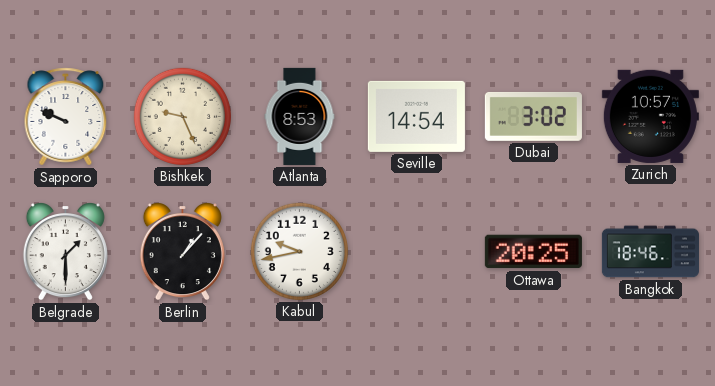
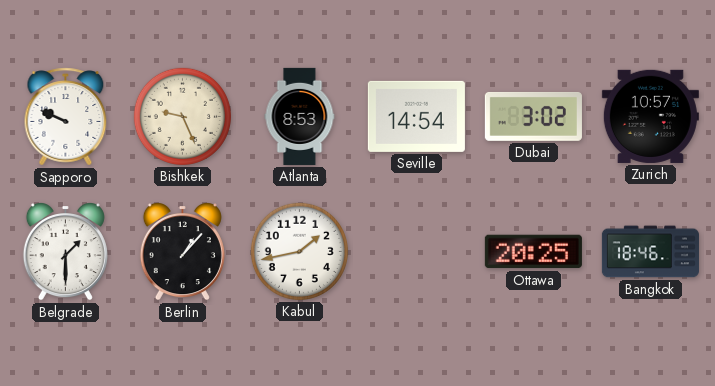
Kabul: 9:43 -> 1:43 (299, 251)
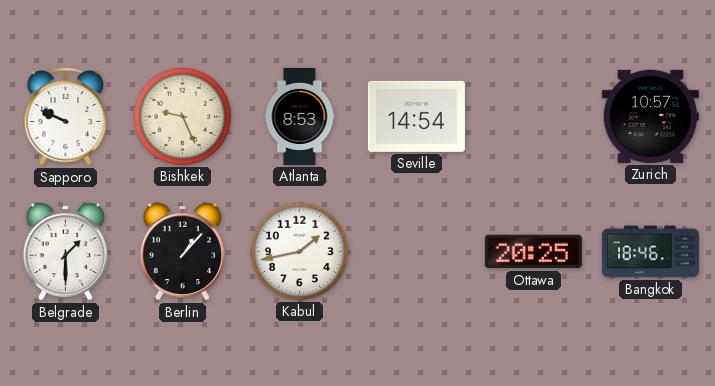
Dubai: 3:02 -> none (533, 116)
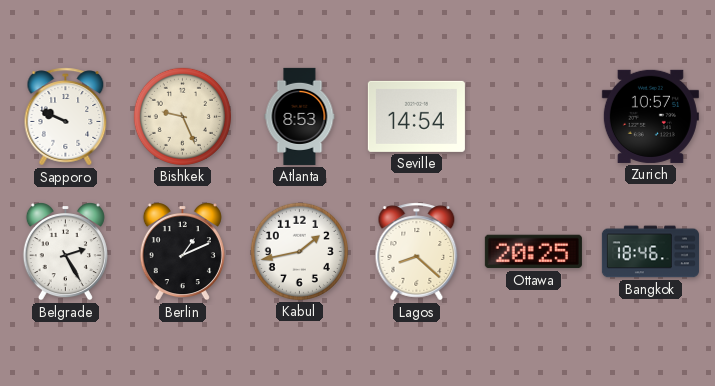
Belgrade: 1:30 -> 2:25 (65, 251)
Berlin: 1:07 -> 1:11 (182, 251)
Lagos: none -> 8:22 (417, 252)
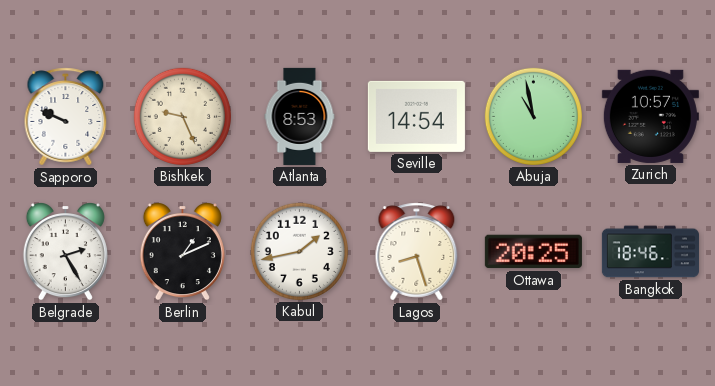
Abuja: none -> 10:58 (533, 116)
Lagos: 8:22 -> 8:27 (417, 252)
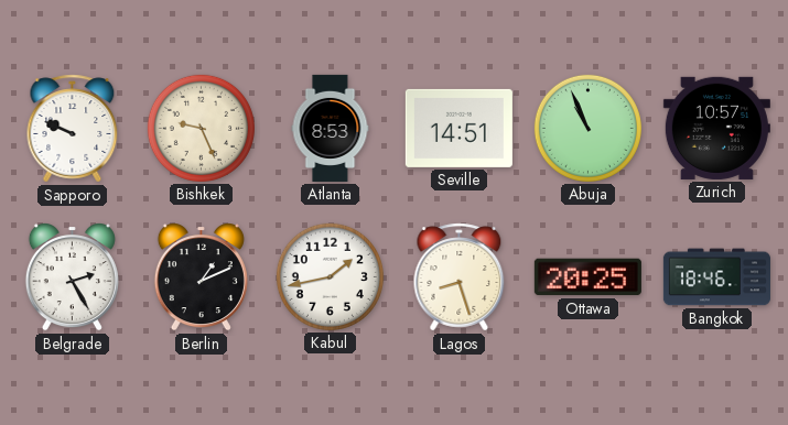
Seville: 14:54 -> 14:51 (458, 128)
Abuja: 10:58 -> 10:56 (587, 128)
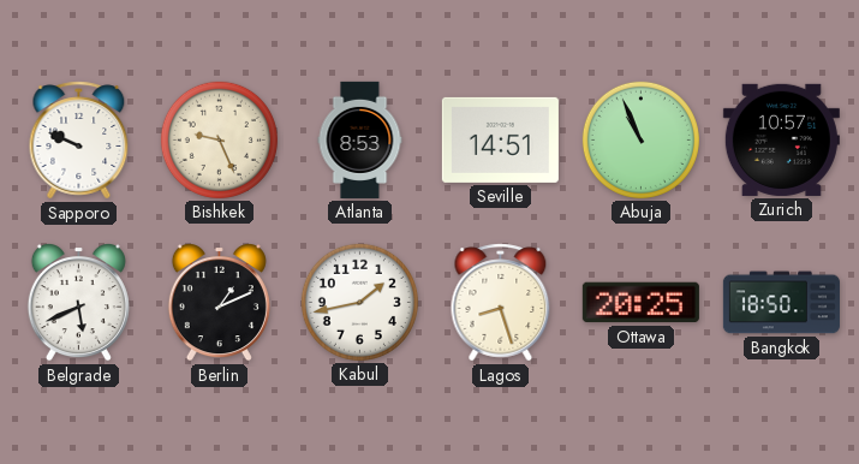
Belgrade: 2:25 -> 5:41 (78, 302)
Bangkok: 18:46 -> 18:50 (781, 303)
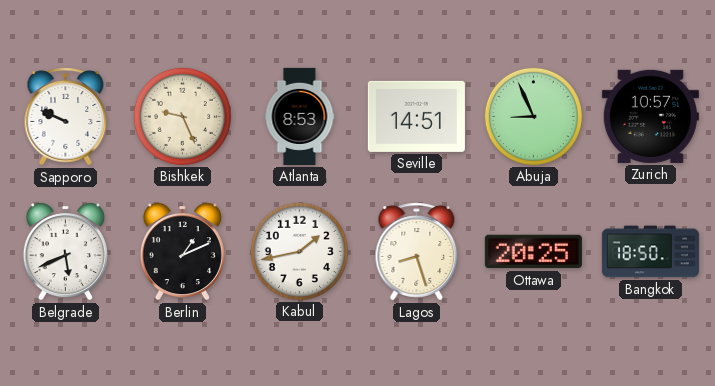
Abuja: 10:56 -> 8:56 (533, 116)
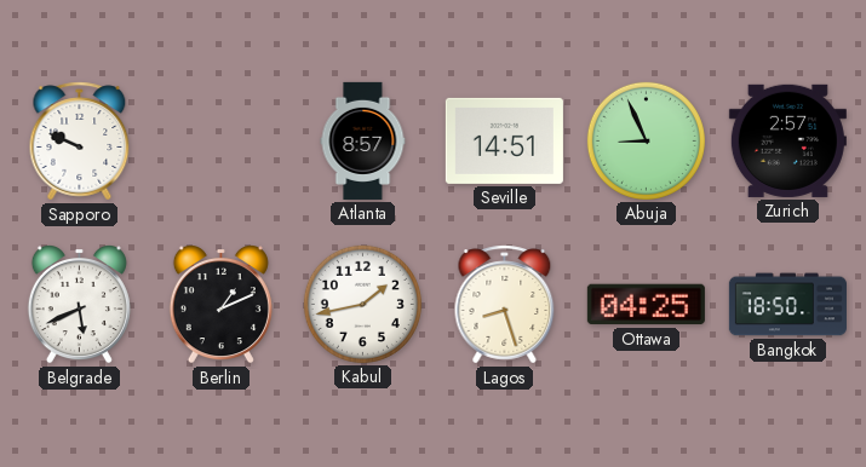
Bishkek: 9:26 -> none (182, 116)
Atlanta: 8:53 -> 8:57 (363, 140)
Zurich: 10:57 -> 2:57 (787, 140)
Ottawa: 20:25 -> 04:25 (646, 305)
